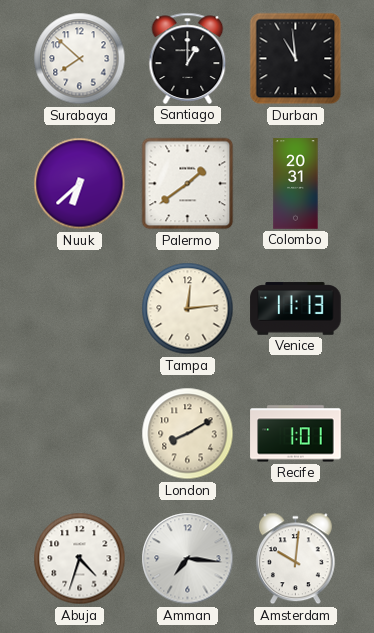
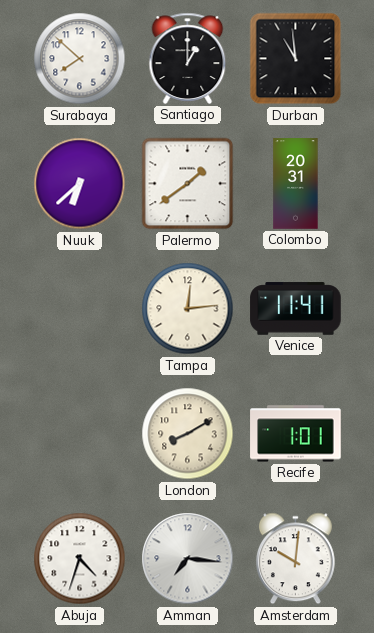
Venice: 11:13 -> 11:41 (296, 309)
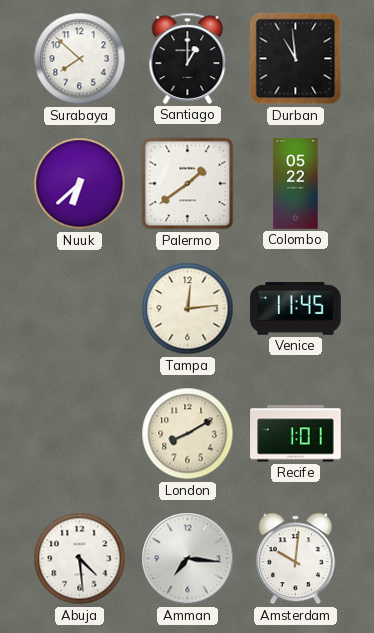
Colombo: 20:31 -> 05:22 (296, 184)
Venice: 11:41 -> 11:45 (296, 309)
Abuja: 4:33 -> 4:29 (80, 559)
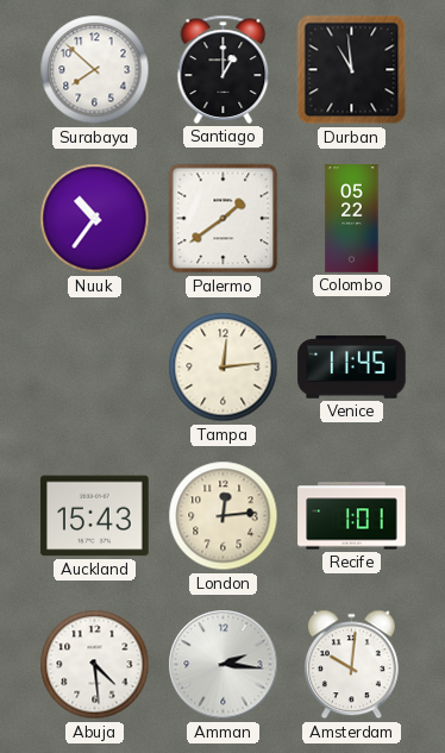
Nuuk: 6:38 -> 10:36 (95, 219)
Auckland: none -> 15:43 (95, 516)
London: 8:10 -> 12:14 (224, 516)
Amman: 7:16 -> 2:16 (224, 665)
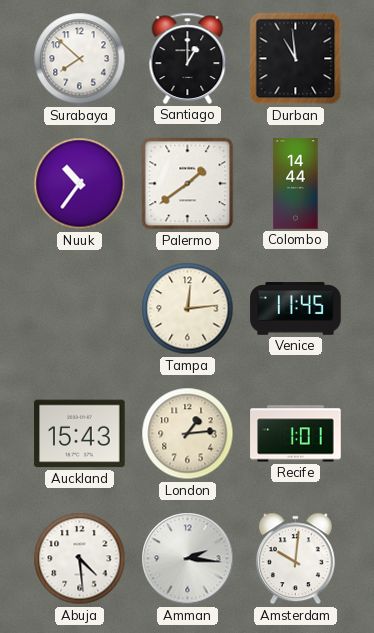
Colombo: 05:22 -> 14:44 (296, 184)
London: 12:14 -> 1:14 (188, 434)
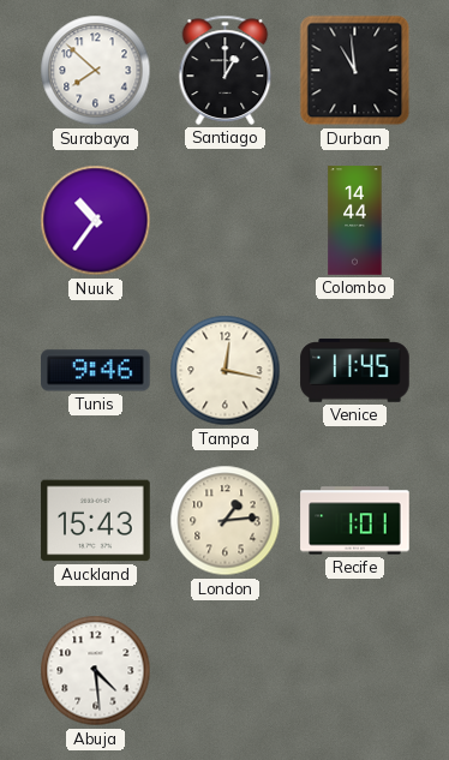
Palermo: 1:39 -> none (188, 184)
Tunis: none -> 9:46 (96, 371)
Tampa: 12:14 -> 12:17 (226, 371)
Amman: 2:16 -> none (188, 559)
Amsterdam: 10:01 -> none (295, 559)
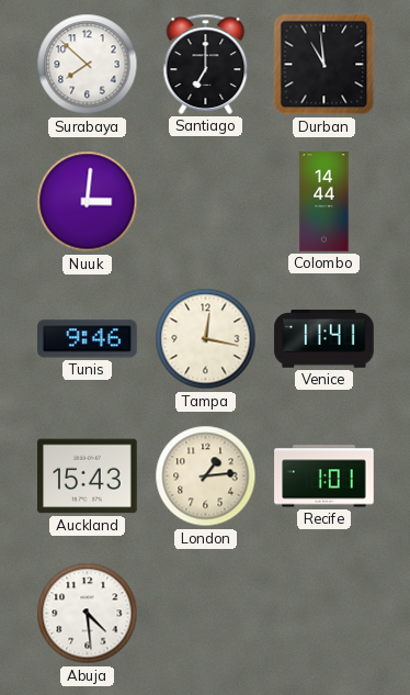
Santiago: 1:00 -> 7:00 (206, 64)
Nuuk: 10:36 -> 3:01 (88, 202)
Venice: 11:45 -> 11:41 (324, 339)
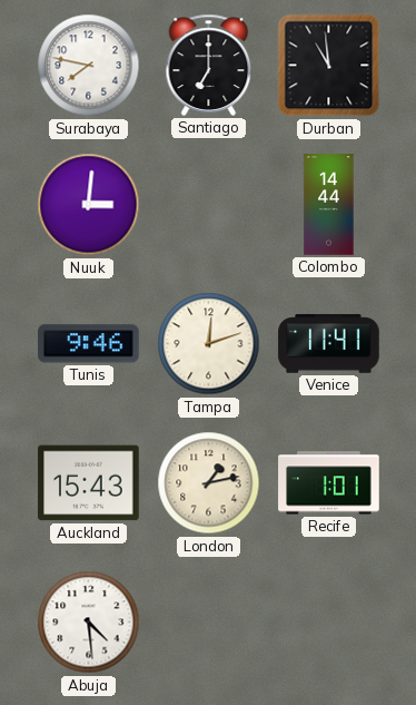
Surabaya: 7:52 -> 7:47 (89, 66)
Tampa: 12:17 -> 12:12 (209, 344)
London: 1:14 -> 1:13 (209, 483)
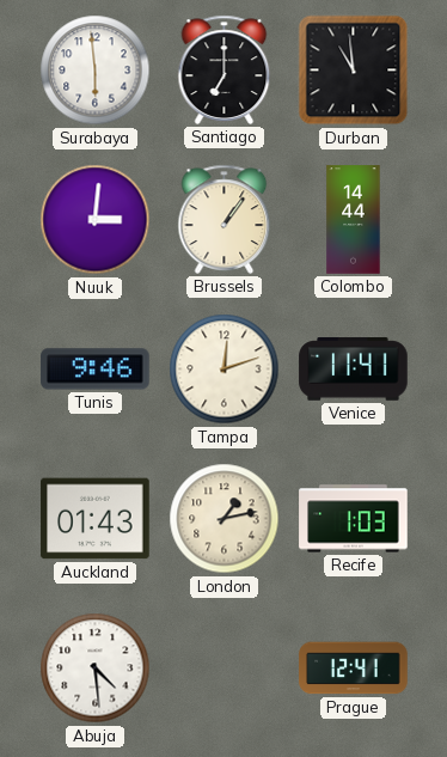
Surabaya: 7:47 -> 5:59 (96, 71)
Brussels: none -> 1:06 (225, 219)
Auckland: 15:43 -> 01:43 (96, 519)
Recife: 1:01 -> 1:03 (354, 519)
Prague: none -> 12:41 (354, 669)
